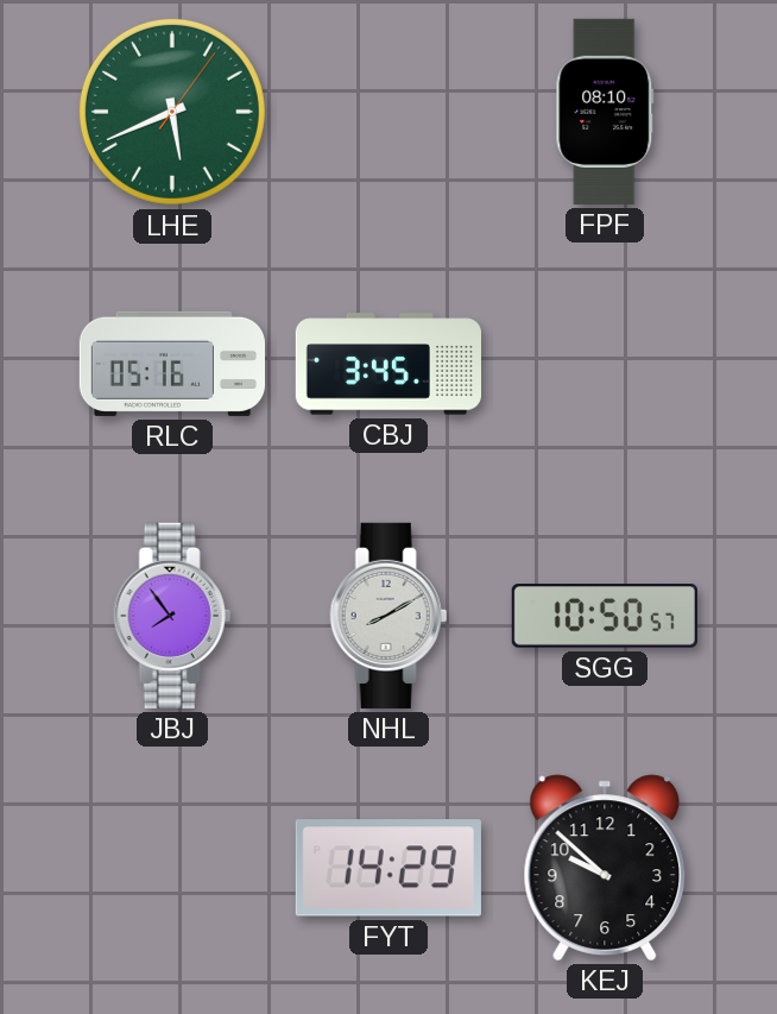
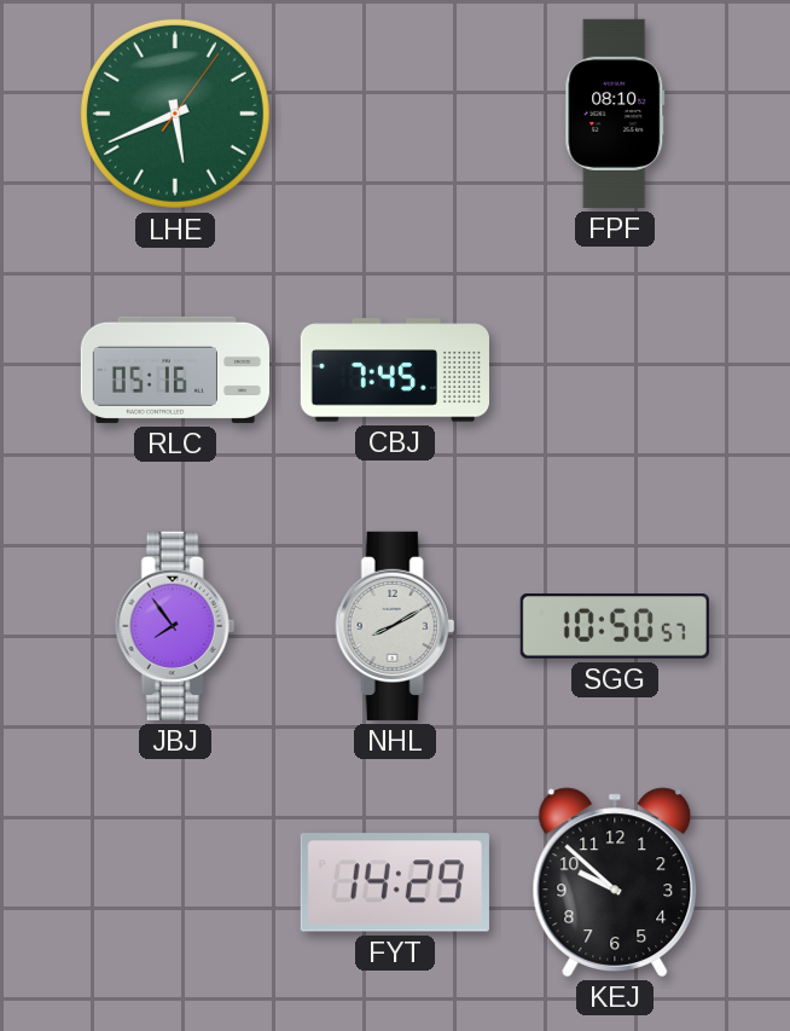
CBJ: 3:45 -> 7:45 (394, 370)
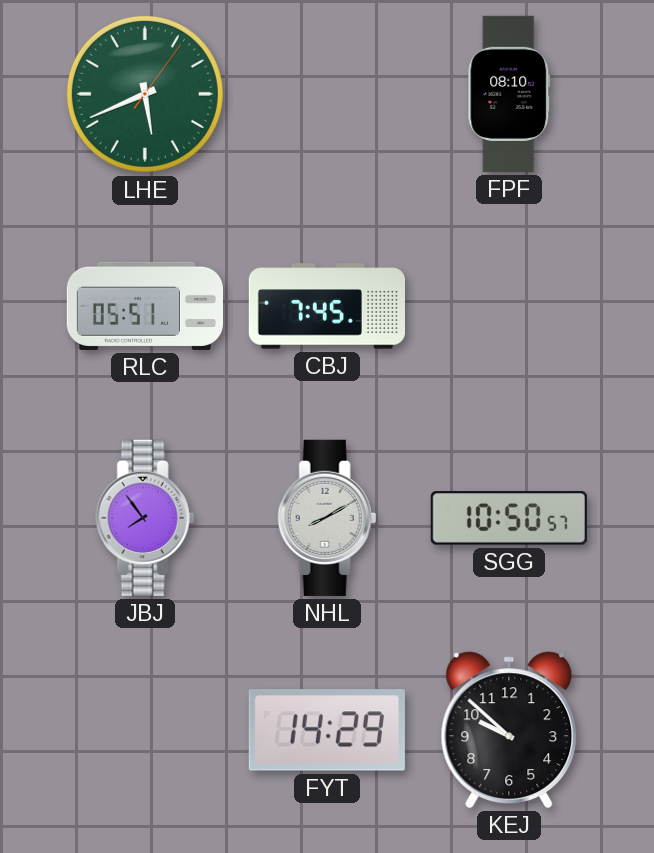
RLC: 05:16 -> 05:51 (144, 306)
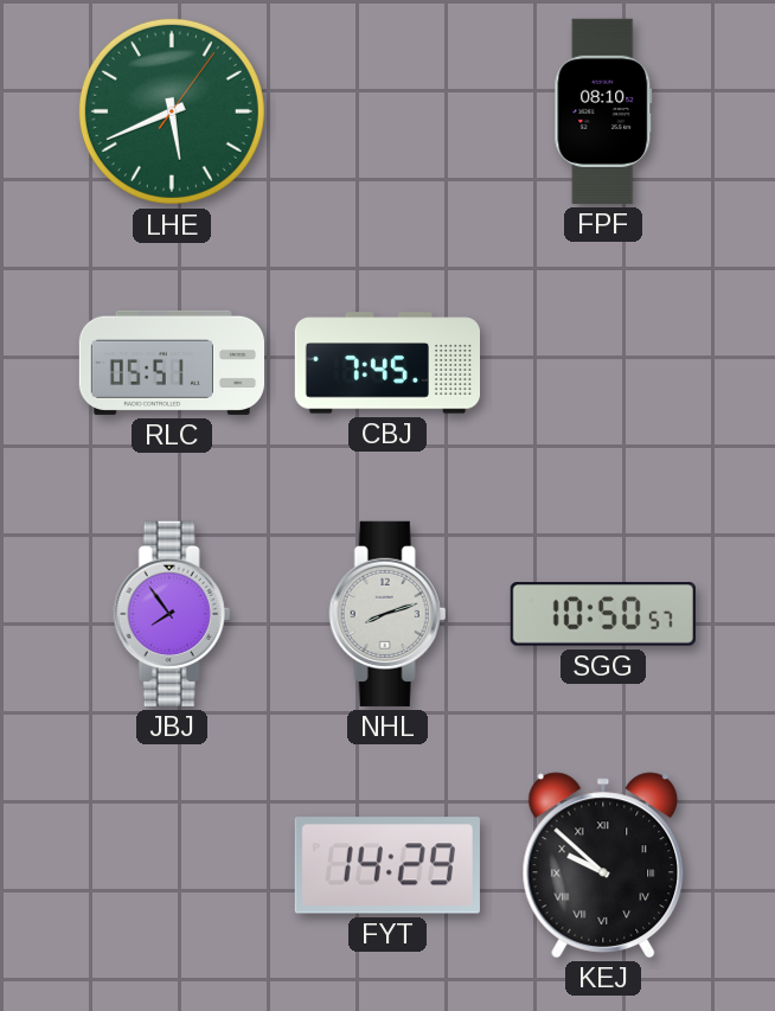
NHL: 8:10 -> 8:12 (387, 614)
KEJ numerals: Arabic -> Roman (603, 865)
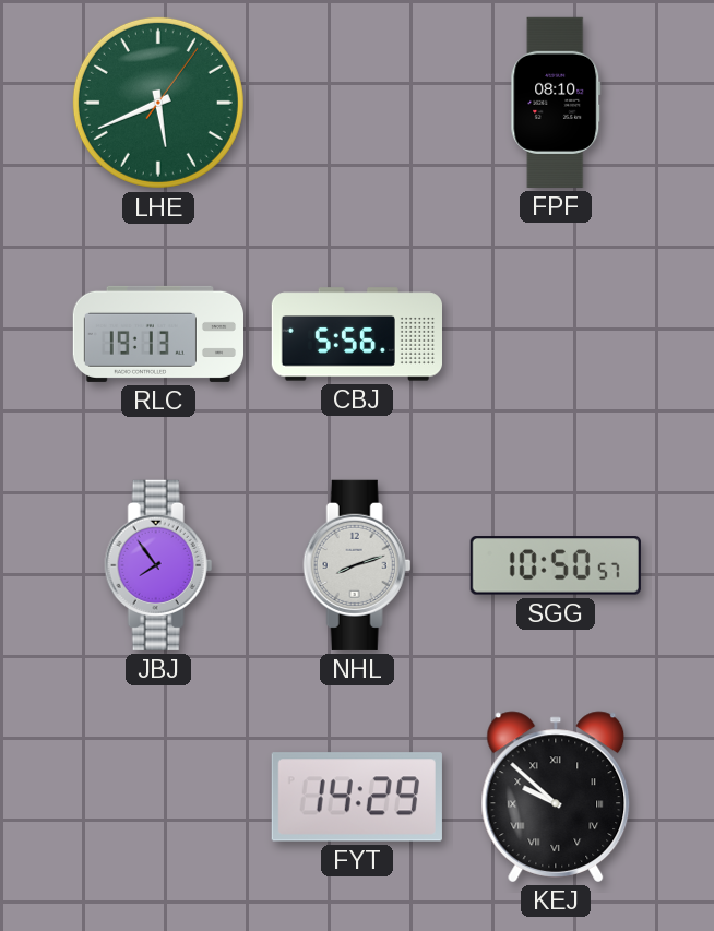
RLC: 05:51 -> 19:13 (157, 334)
CBJ: 7:45 -> 5:56 (356, 334)
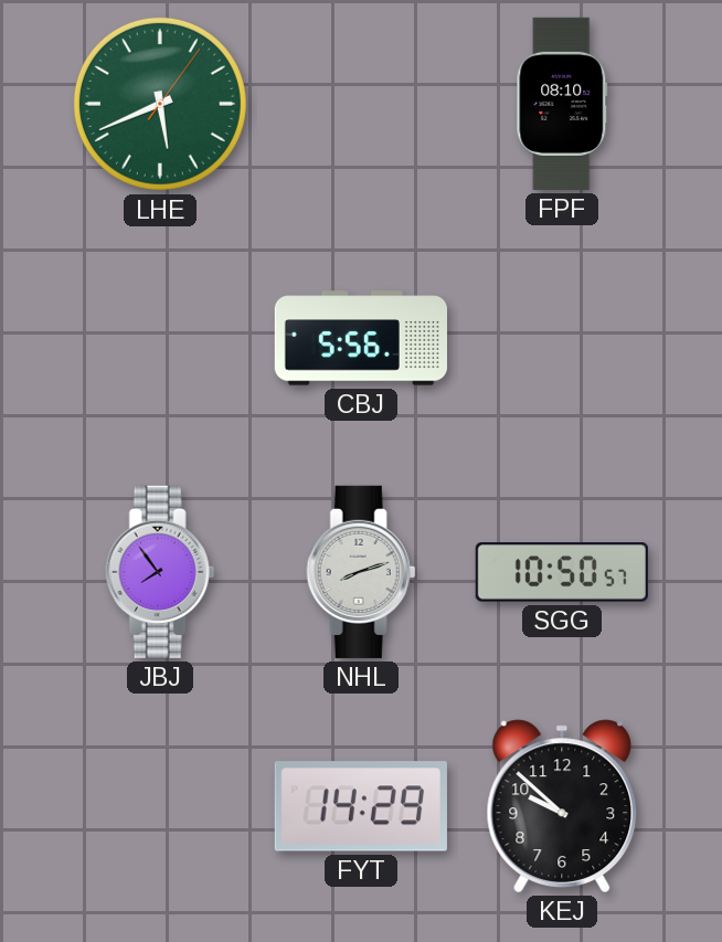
RLC: 19:13 -> none (157, 334)
KEJ numerals: Roman -> Arabic (562, 806)
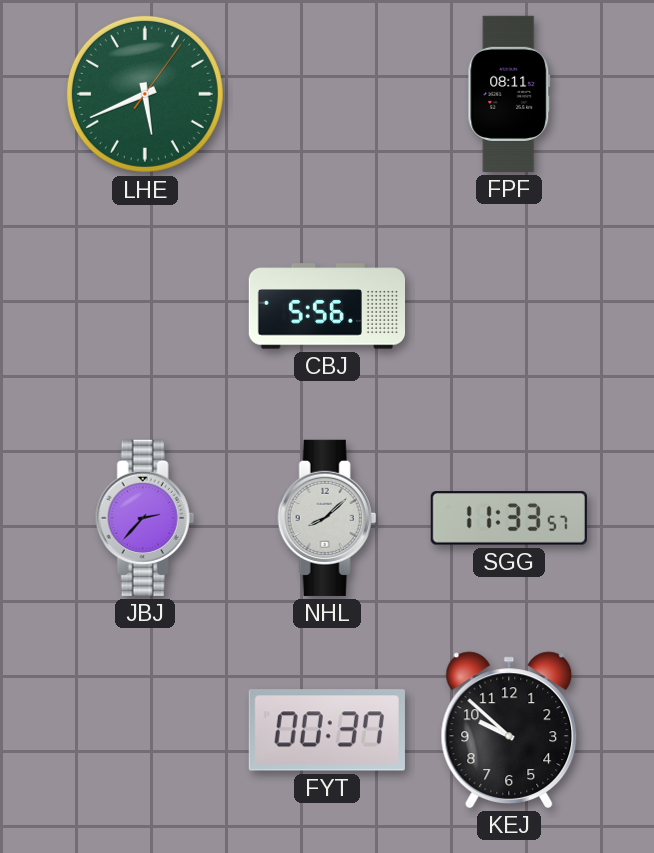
FPF: 08:10 -> 08:11 (509, 94)
JBJ: 7:54 -> 2:37 (145, 518)
NHL: 8:12 -> 8:08 (327, 518)
SGG: 10:50 -> 11:33 (509, 518)
FYT: 14:29 -> 00:37 (327, 730)
